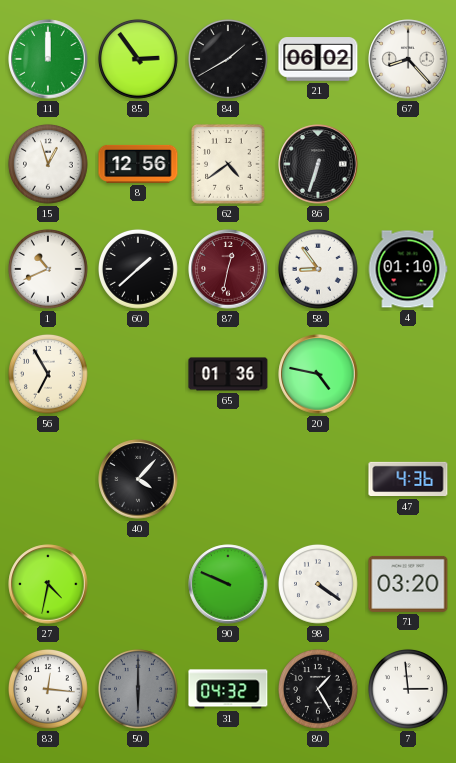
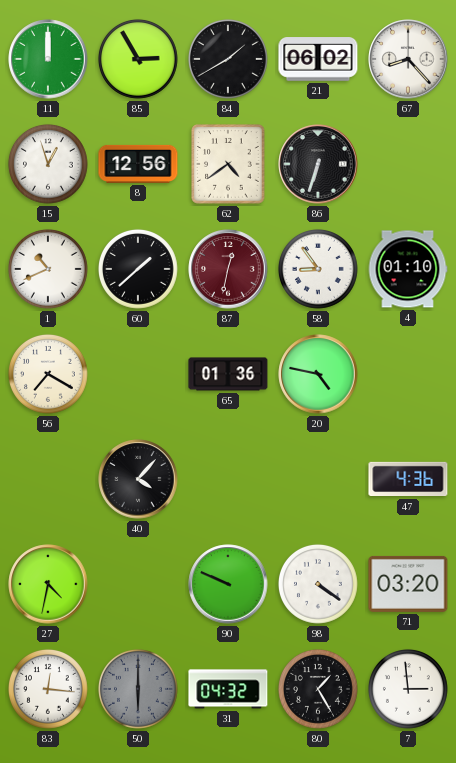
85: 2:54 -> 2:55 (138, 59)
56: 6:55 -> 7:20 (48, 374)
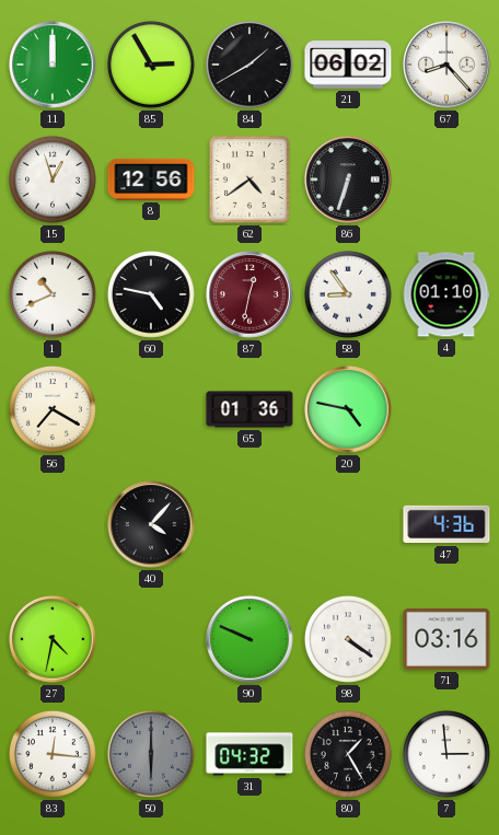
60: 1:38 -> 4:47 (151, 294)
71: 03:20 -> 03:16 (446, 639)
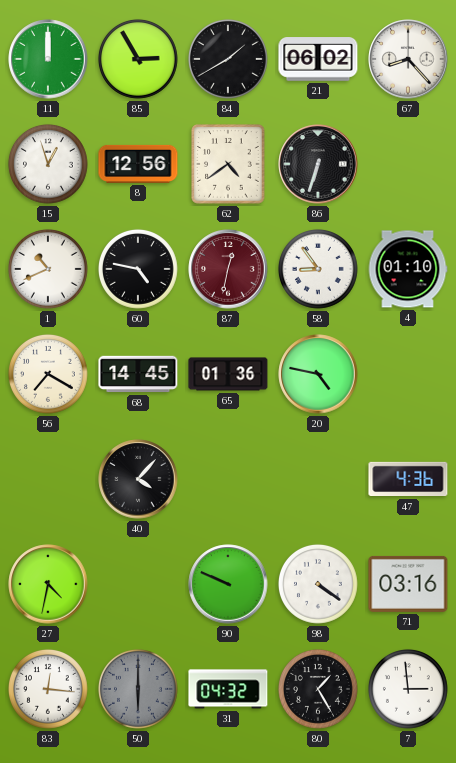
68: none -> 14:45 (138, 374)
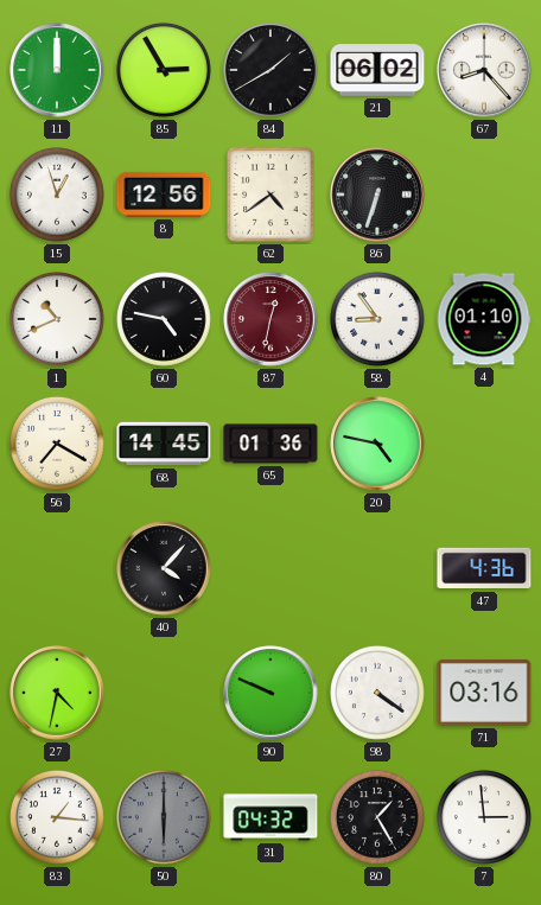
83: 12:16 -> 1:16 (57, 817)
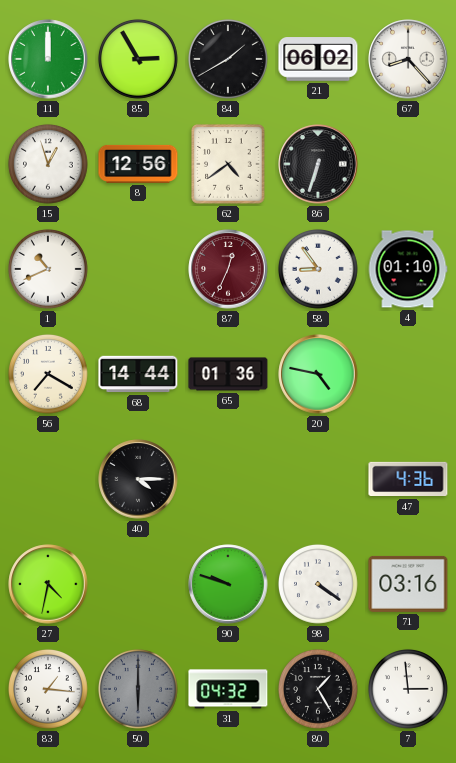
60: 4:47 -> none (164, 319)
87: 12:32 -> 12:34 (228, 269)
68: 14:45 -> 14:44 (138, 374)
40: 4:07 -> 4:15 (138, 479)
90: 9:49 -> 9:48 (228, 584)
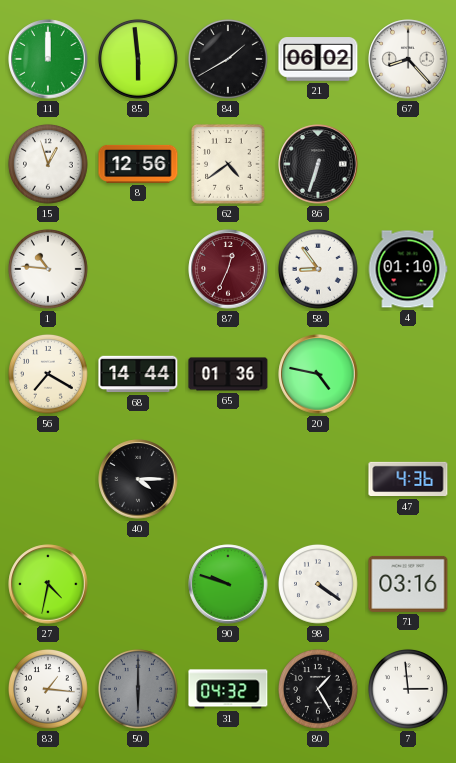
85: 2:55 -> 5:59 (138, 59)
1: 10:41 -> 10:46 (48, 269)
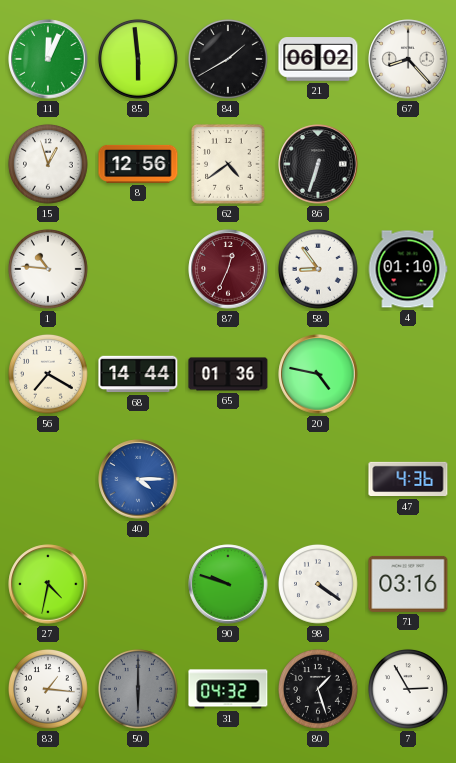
11: 12:00 -> 12:04 (48, 59)
40 dial: black -> blue (138, 479)
80: 1:25 -> 1:27 (318, 689)
7: 2:59 -> 2:55 (408, 689)
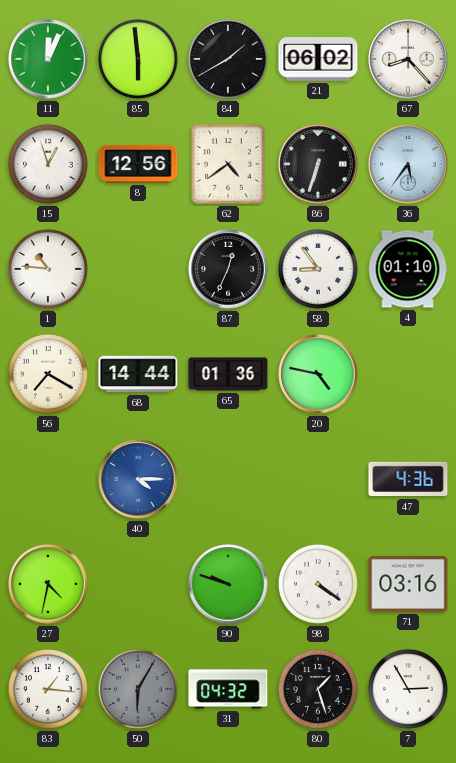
36: none -> 5:36 (408, 164)
87 dial: burgundy -> black (228, 269)
50: 6:00 -> 6:05 (138, 689)
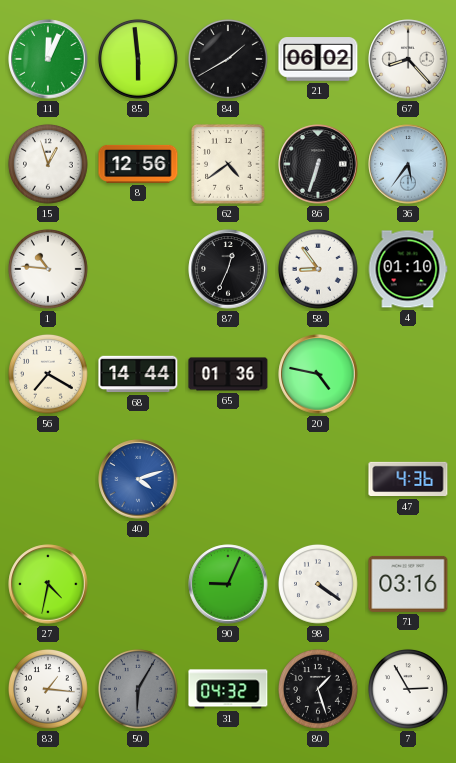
40: 4:15 -> 4:12 (138, 479)
90: 9:48 -> 9:04 (228, 584)
